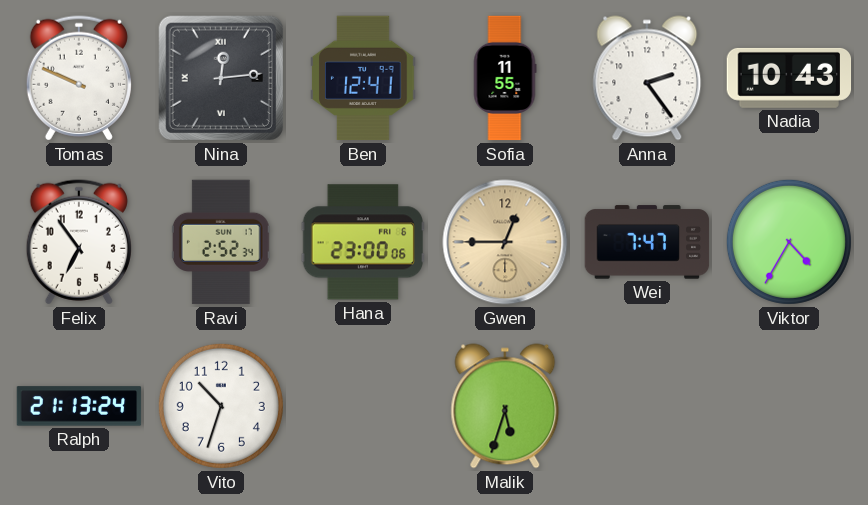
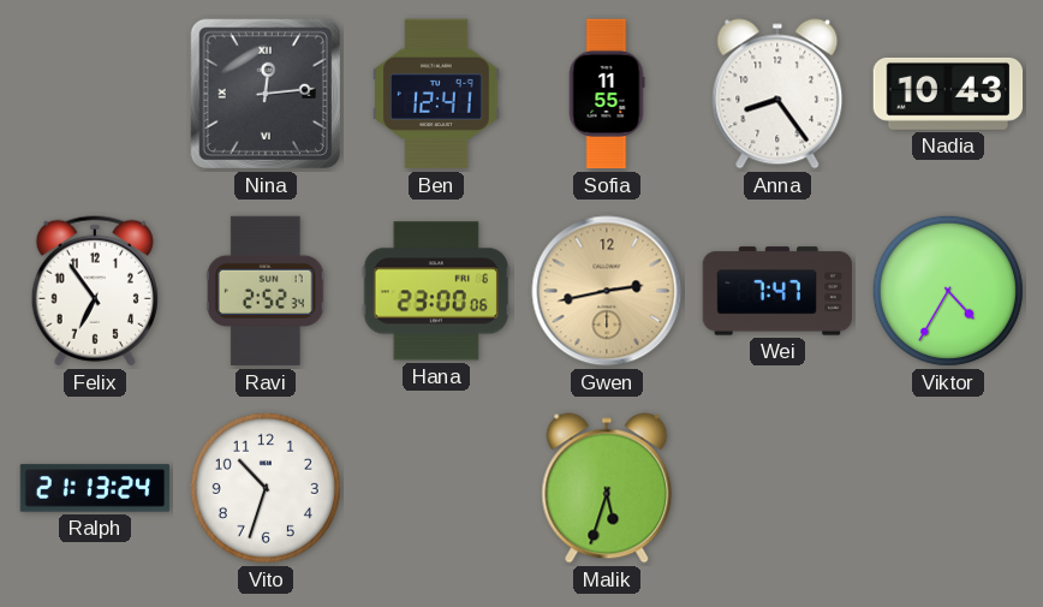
Tomas: 9:49 -> none (79, 78)
Anna: 2:24 -> 8:24 (777, 94)
Gwen: 12:45 -> 2:43 (607, 291)
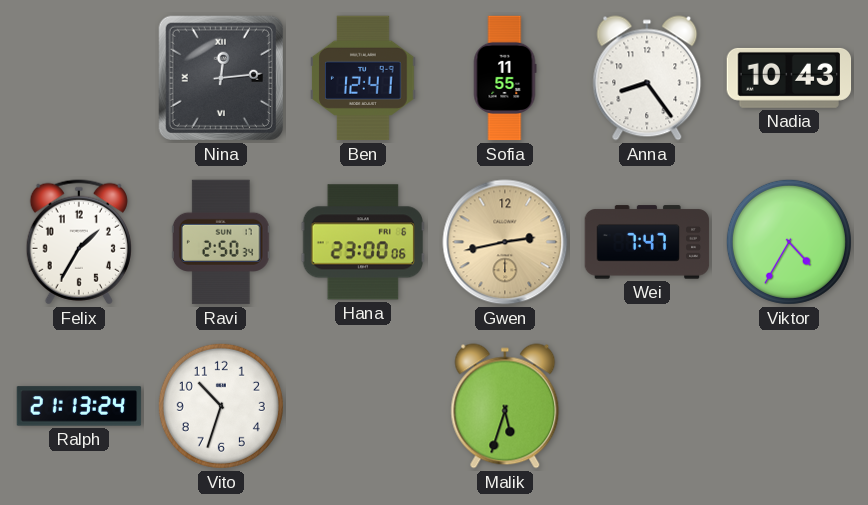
Felix: 6:54 -> 1:35 (79, 242)
Ravi: 2:52 -> 2:50 (221, 242)
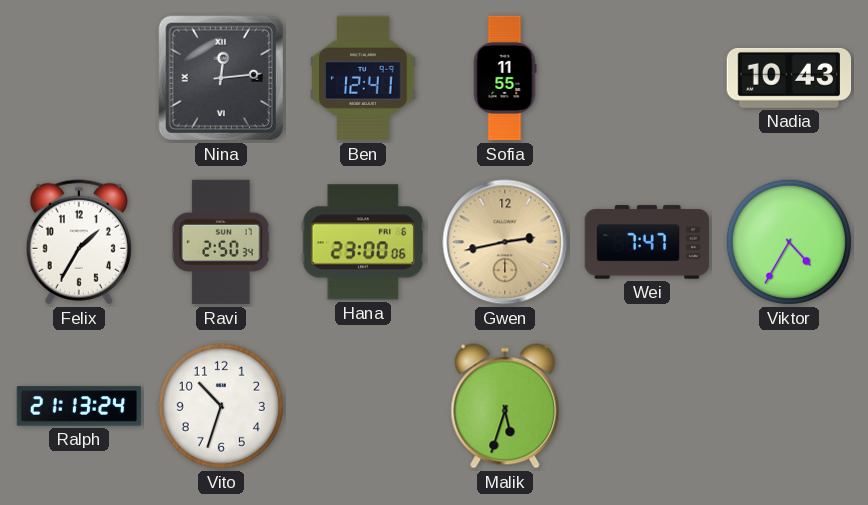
Anna: 8:24 -> none (647, 78)
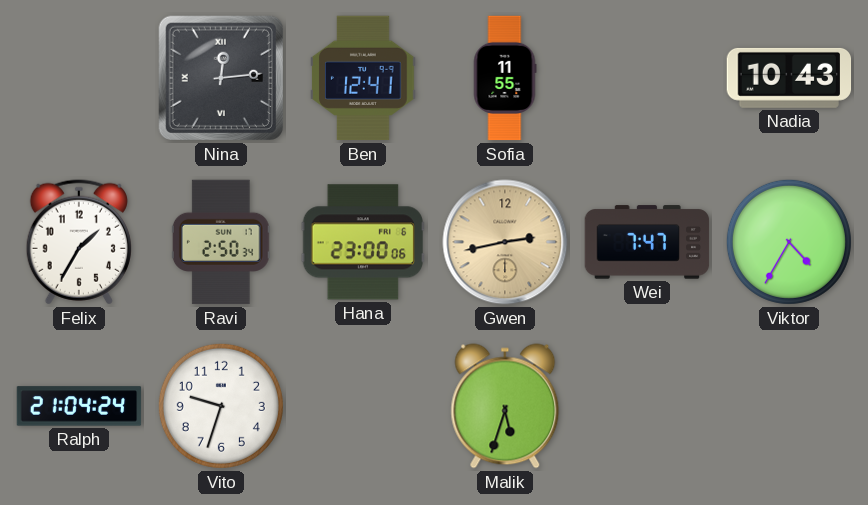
Ralph: 21:13 -> 21:04 (79, 406)
Vito: 10:33 -> 9:33 (221, 406)
